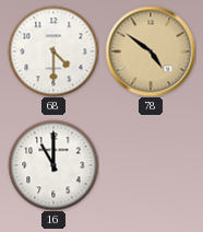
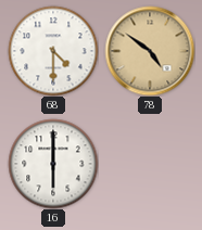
16: 11:00 -> 6:00 (53, 164)
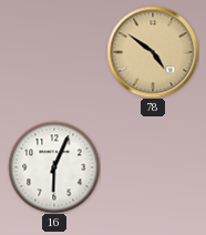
68: 4:30 -> none (53, 51)
16: 6:00 -> 6:04 (54, 167)
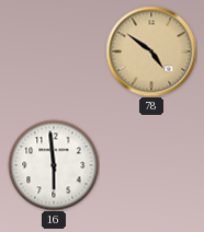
16: 6:04 -> 5:59 (54, 165)
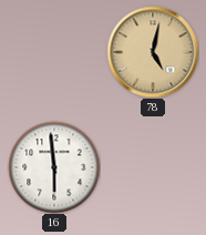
78: 4:51 -> 5:02 (153, 52)
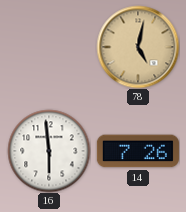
14: none -> 7:26 (138, 151)
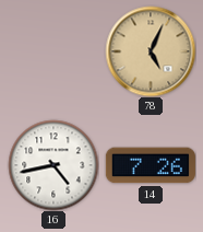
78: 5:02 -> 5:04 (151, 51)
16: 5:59 -> 4:43 (53, 165)
